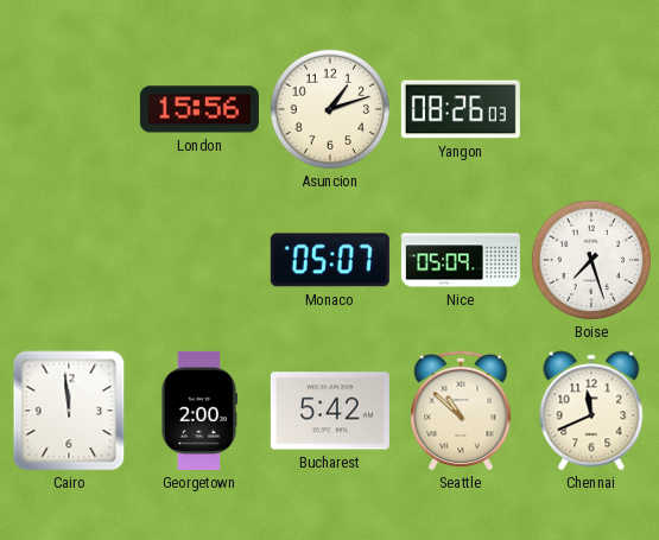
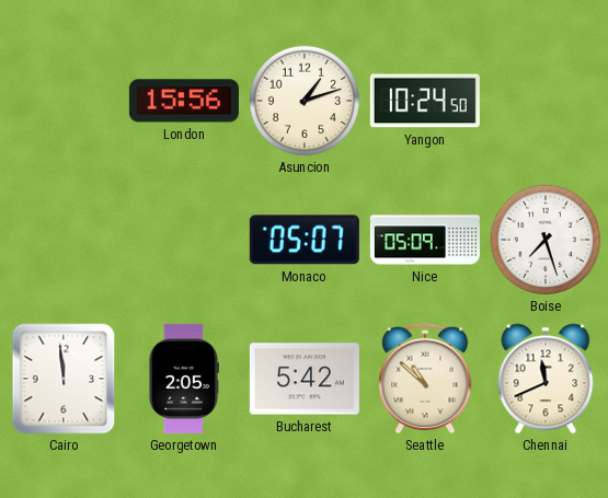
Yangon: 08:26 -> 10:24 (425, 101)
Georgetown: 2:00 -> 2:05 (183, 379)
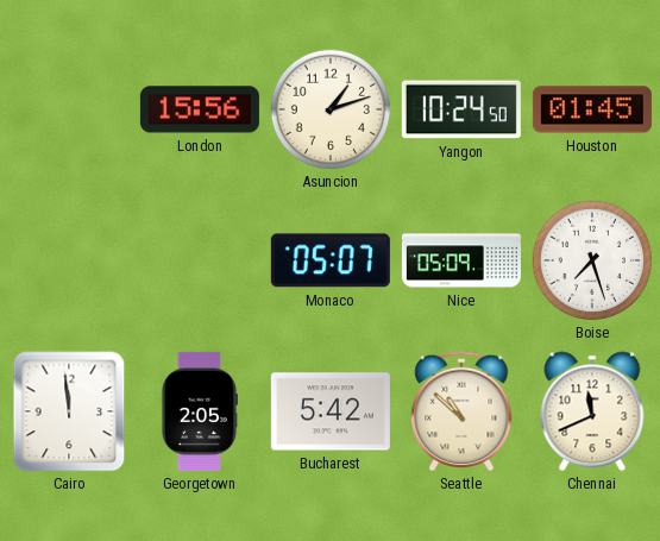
Houston: none -> 01:45 (592, 109)
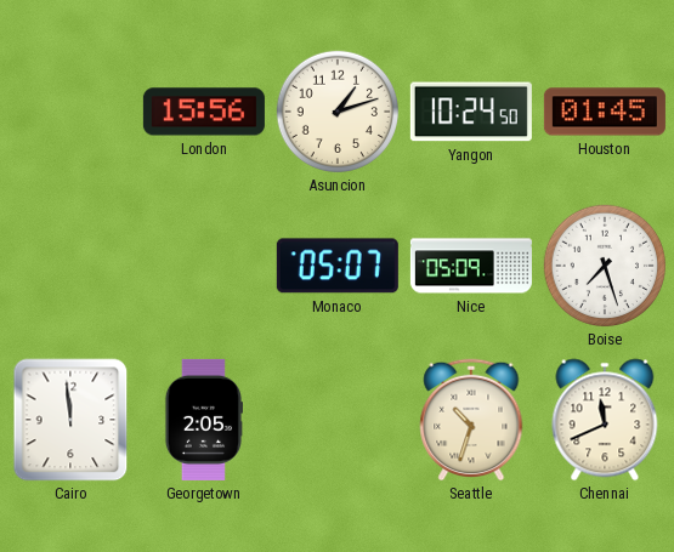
Bucharest: 5:42 -> none (331, 411)
Seattle: 10:52 -> 10:33 (471, 420)
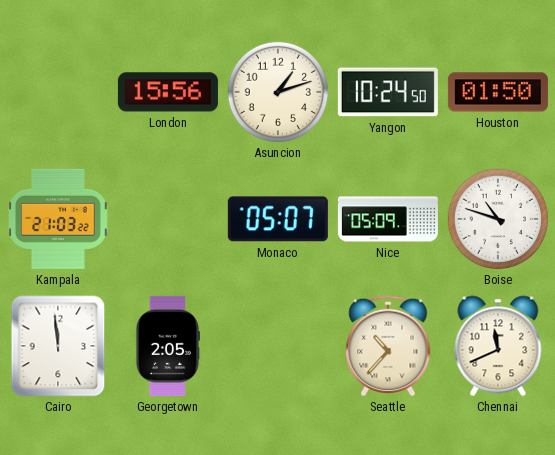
Houston: 01:45 -> 01:50 (498, 92)
Kampala: none -> 21:03 (58, 219)
Boise: 7:27 -> 10:48 (498, 219)
Seattle: 10:33 -> 10:37 (388, 346)
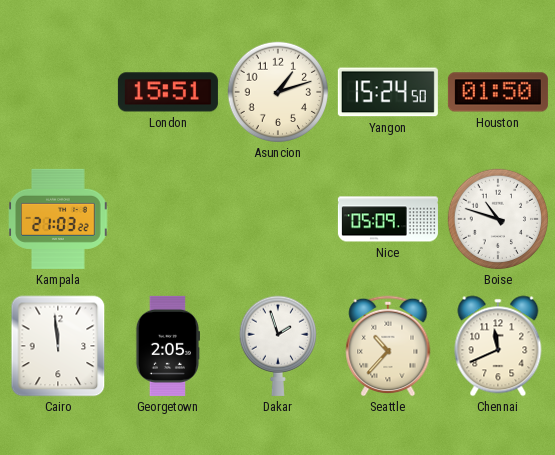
London: 15:56 -> 15:51 (168, 92)
Yangon: 10:24 -> 15:24 (388, 92)
Monaco: 05:07 -> none (278, 219)
Dakar: none -> 1:57 (277, 346)
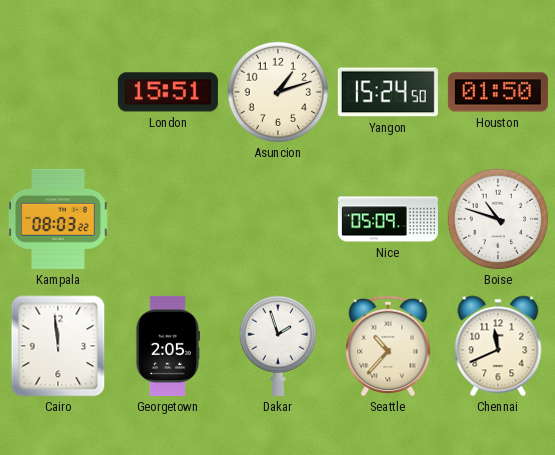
Kampala: 21:03 -> 08:03 (58, 219)
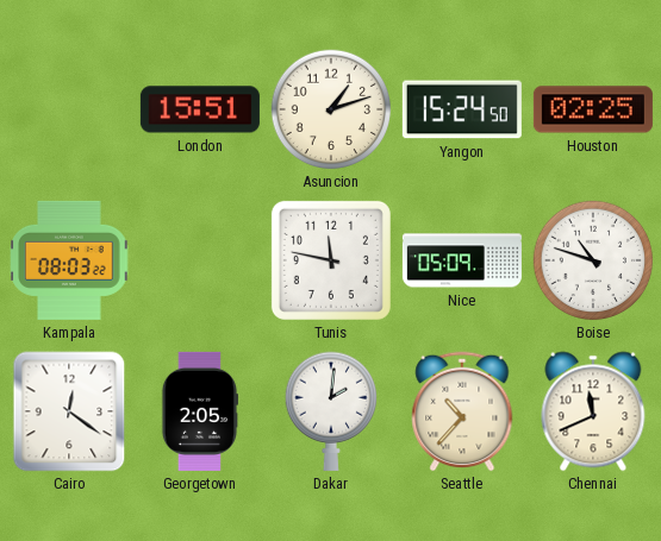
Houston: 01:50 -> 02:25 (593, 109)
Tunis: none -> 11:47 (331, 260)
Cairo: 11:59 -> 12:21 (69, 411)
Dakar: 1:57 -> 2:01 (330, 411)
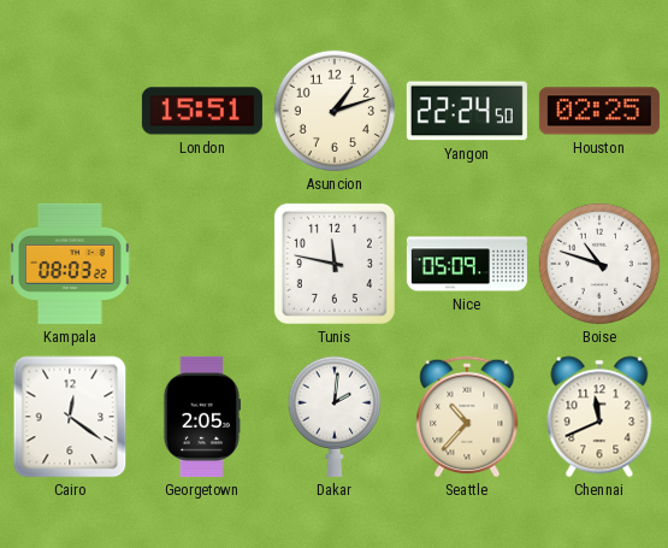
Yangon: 15:24 -> 22:24 (467, 111)
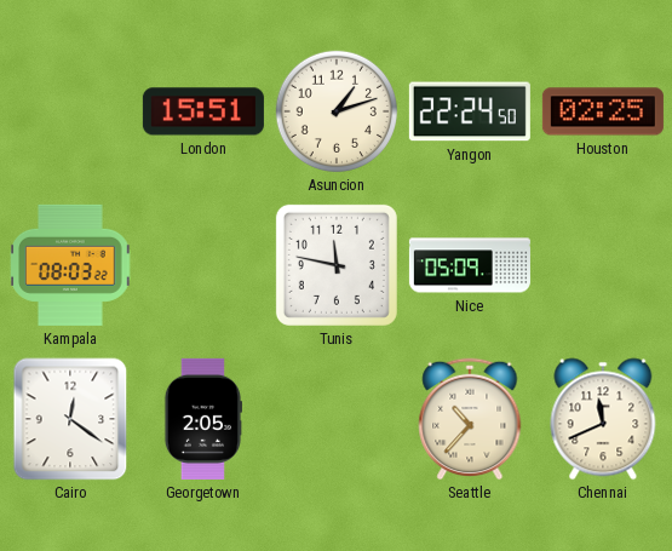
Boise: 10:48 -> none (599, 264)
Dakar: 2:01 -> none (333, 417)
